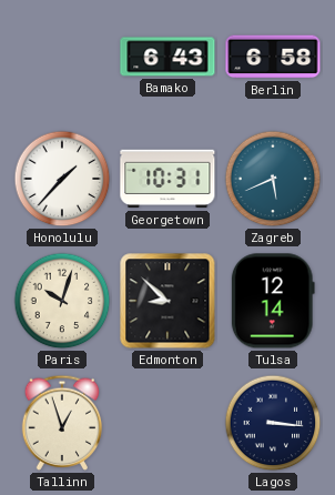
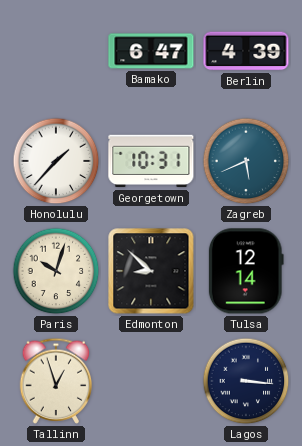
Bamako: 6:43 -> 6:47 (151, 51)
Berlin: 6:58 -> 4:39 (246, 51)
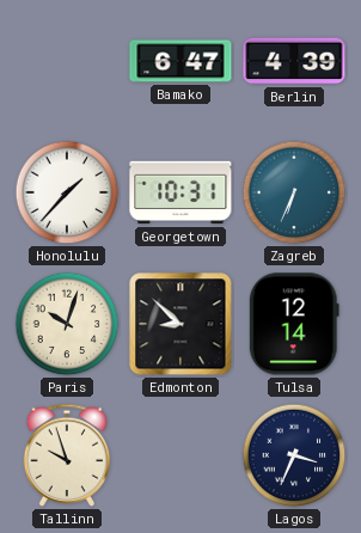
Zagreb: 5:41 -> 6:34 (294, 192)
Tallinn: 12:57 -> 9:57 (67, 455)
Lagos: 3:16 -> 3:34 (294, 455)
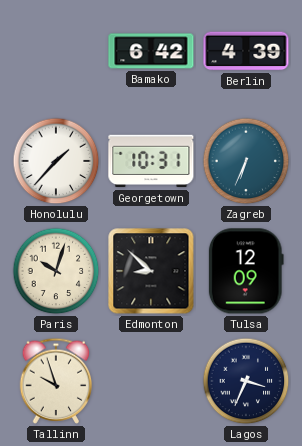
Bamako: 6:47 -> 6:42 (151, 51)
Tulsa: 12:14 -> 12:09 (246, 271)
